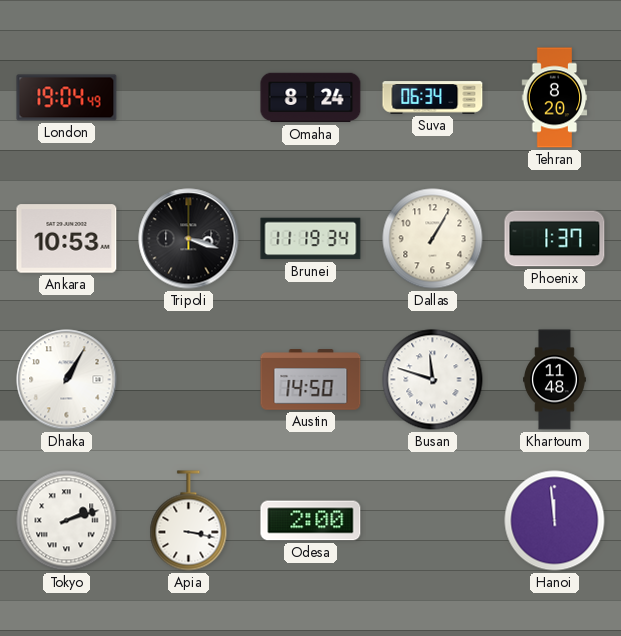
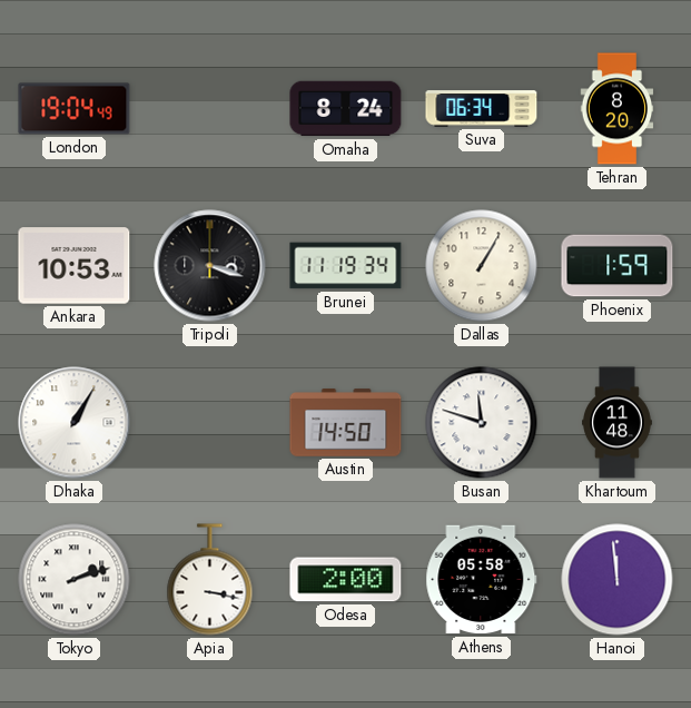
Phoenix: 1:37 -> 1:59 (618, 266)
Athens: none -> 05:58 (482, 580)
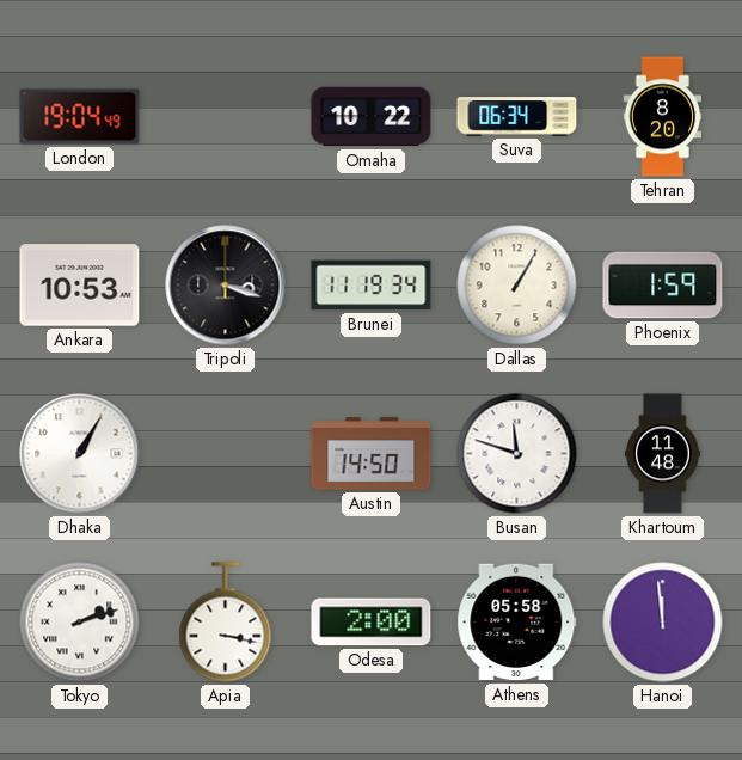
Omaha: 8:24 -> 10:22 (372, 117)
